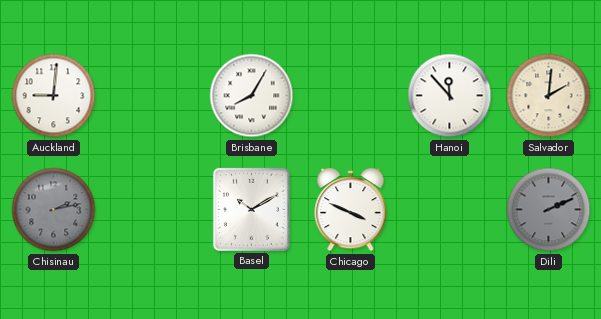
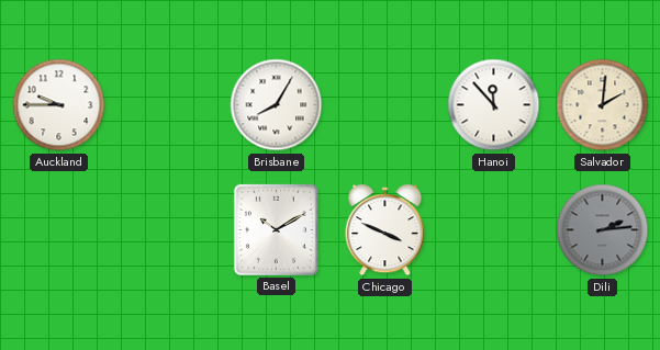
Auckland: 9:01 -> 9:45 (59, 105)
Chisinau: 2:13 -> none (54, 210)
Dili: 2:11 -> 2:14 (603, 230)
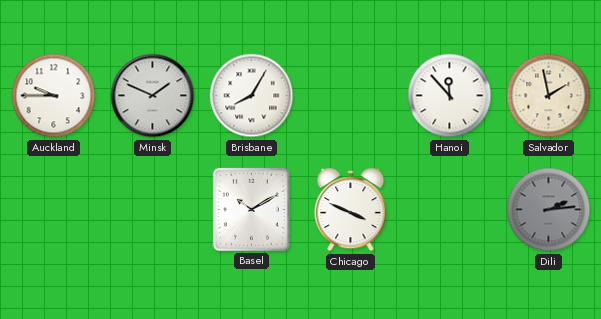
Minsk: none -> 1:49 (153, 96)
Salvador: 2:01 -> 1:58 (549, 96)
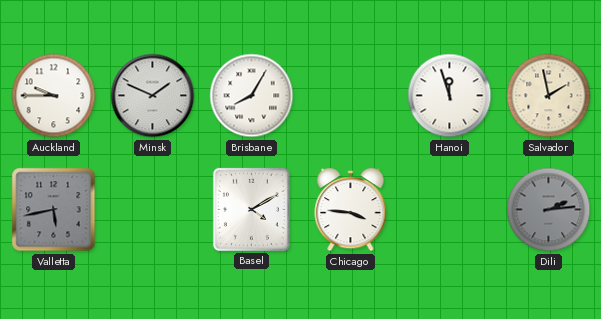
Hanoi: 11:53 -> 11:57 (450, 96)
Valletta: none -> 5:43 (54, 210)
Basel: 10:10 -> 4:10 (251, 209)
Chicago: 3:49 -> 3:46 (351, 210)
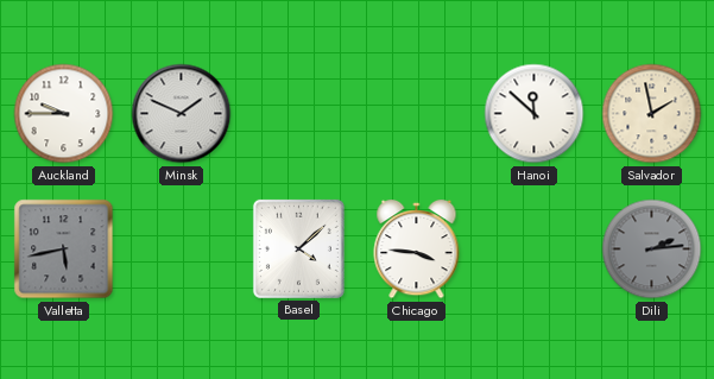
Brisbane: 8:05 -> none (252, 96)
Hanoi: 11:57 -> 11:52 (535, 114)
Basel: 4:10 -> 4:08 (298, 248)
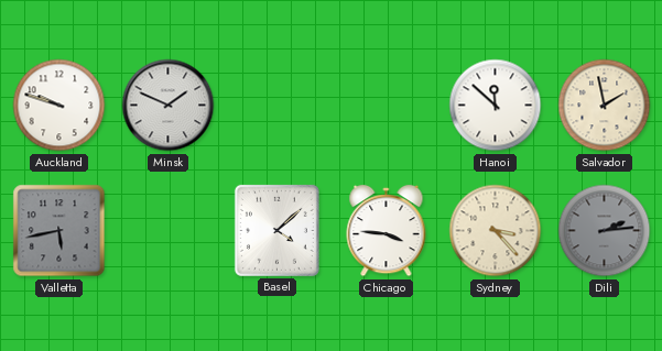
Auckland: 9:45 -> 9:48 (59, 106)
Sydney: none -> 3:23 (496, 231)
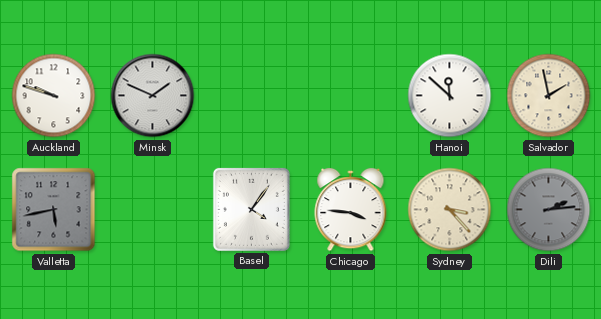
Basel: 4:08 -> 4:06 (251, 209)
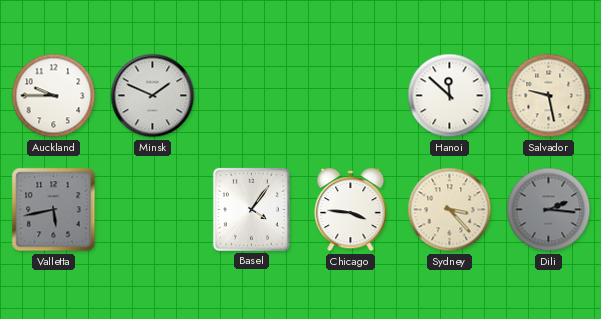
Auckland: 9:48 -> 9:45 (54, 96)
Salvador: 1:58 -> 9:28 (549, 96)
Dili: 2:14 -> 2:16 (549, 210)
